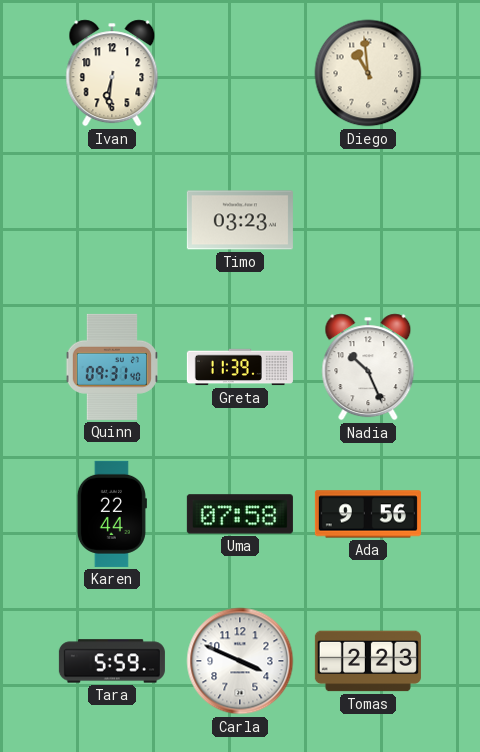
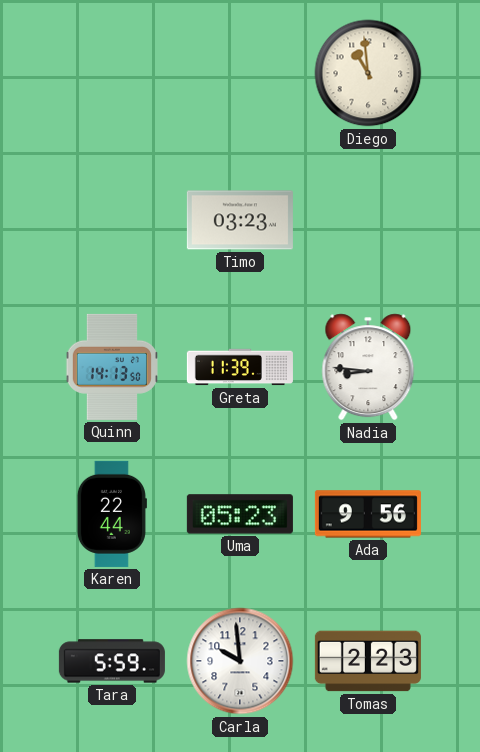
Ivan: 6:31 -> none (112, 73)
Quinn: 09:31 -> 14:13 (112, 367)
Nadia: 10:26 -> 8:46 (368, 367)
Uma: 07:58 -> 05:23 (240, 514)
Carla: 3:49 -> 9:59 (240, 661)
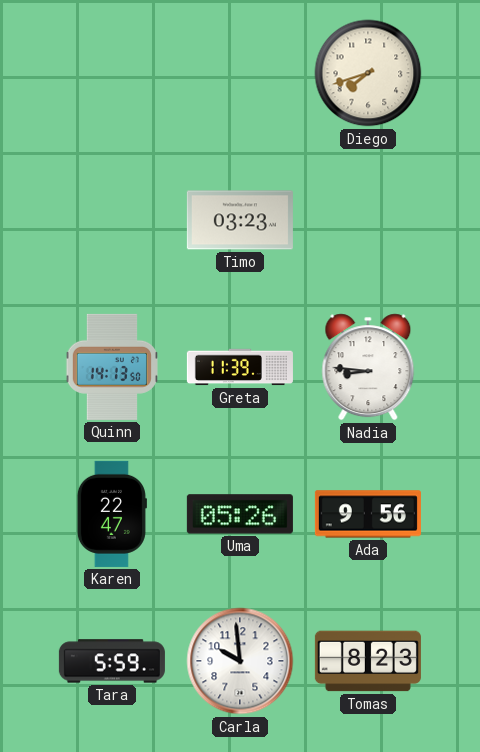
Diego: 10:59 -> 7:42 (368, 73)
Karen: 22:44 -> 22:47 (112, 514)
Uma: 05:23 -> 05:26 (240, 514)
Tomas: 2:23 -> 8:23 (368, 661)
